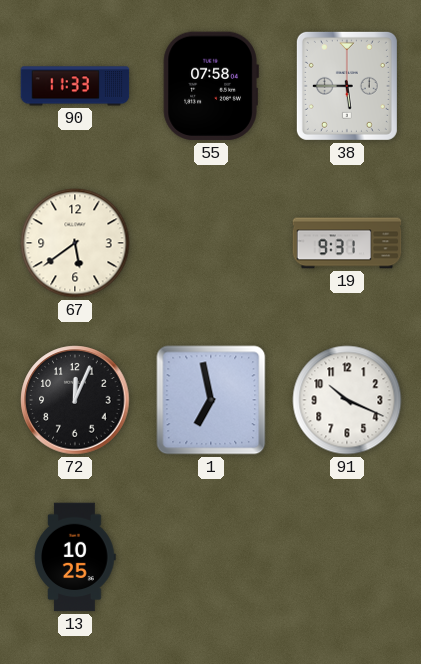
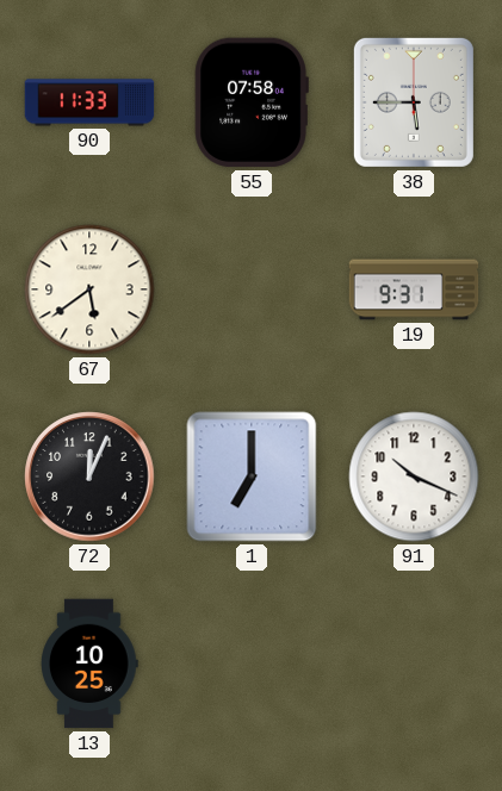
1: 6:58 -> 7:00 (252, 477)
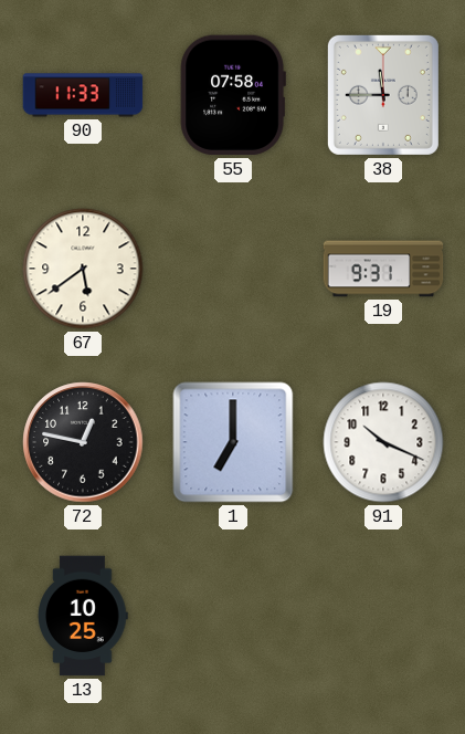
38: 5:45 -> 11:45 (383, 95)
72: 12:04 -> 12:47 (83, 442)
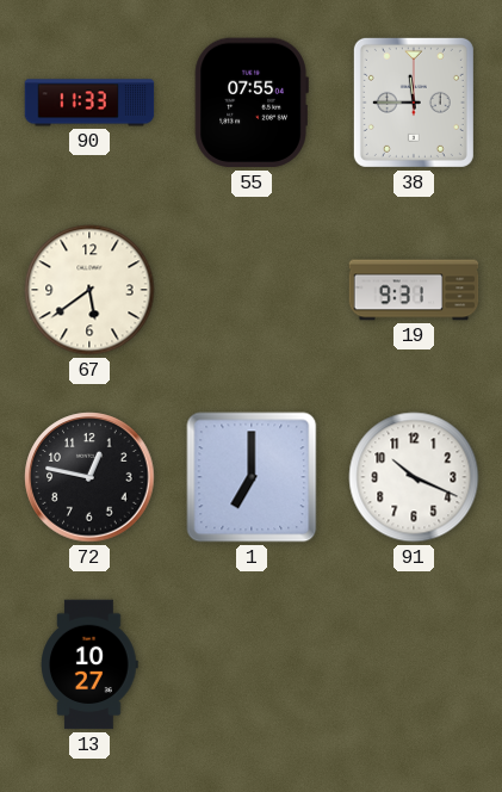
55: 07:58 -> 07:55 (252, 103)
13: 10:25 -> 10:27 (91, 664)
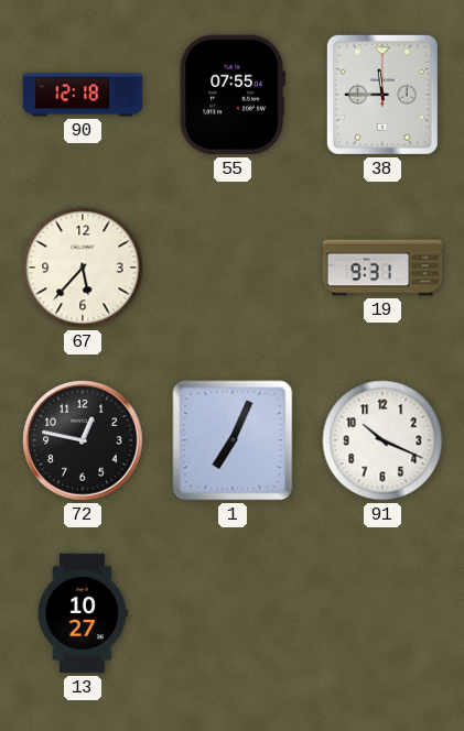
90: 11:33 -> 12:18 (83, 95)
67: 5:39 -> 5:37 (83, 268)
1: 7:00 -> 7:04 (233, 440)
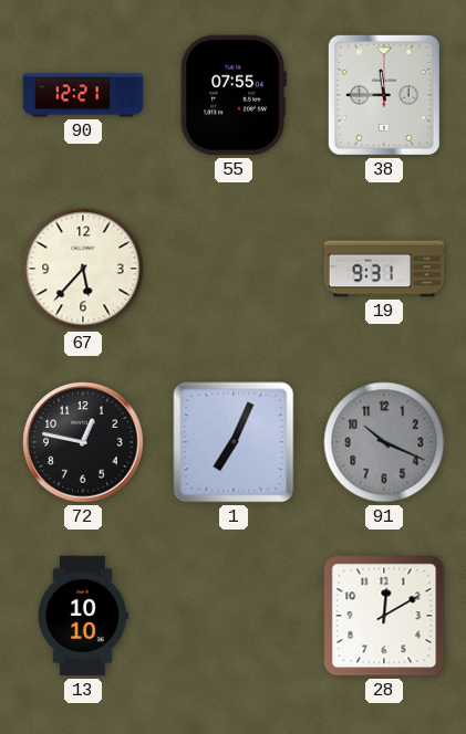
90: 12:18 -> 12:21 (83, 95)
91 dial: white -> grey (384, 442)
13: 10:27 -> 10:10 (84, 616)
28: none -> 12:10 (384, 616)
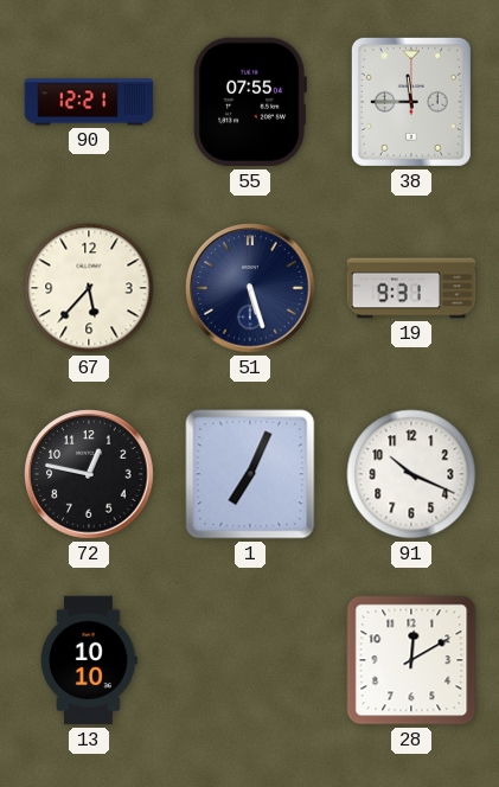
51: none -> 5:27 (250, 288)
91 dial: grey -> white (411, 474)
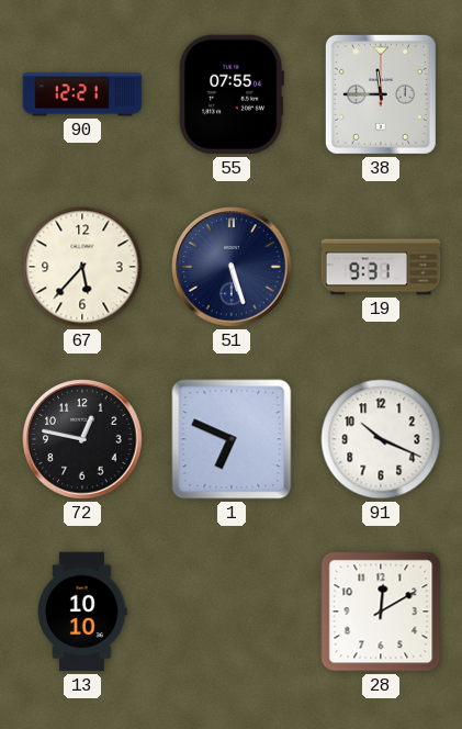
1: 7:04 -> 6:49 (232, 439)
